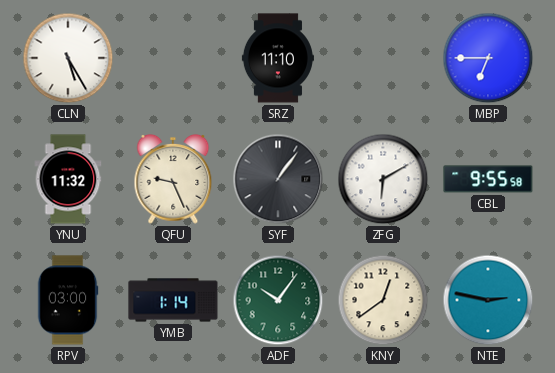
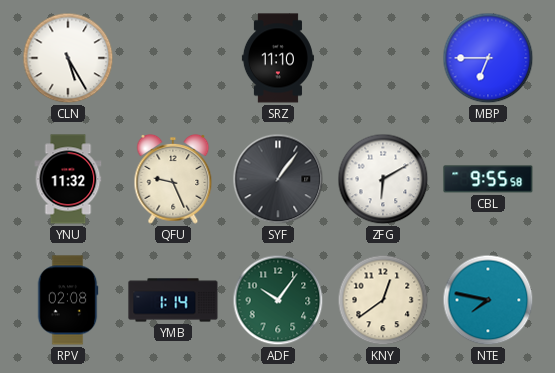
RPV: 03:00 -> 02:08 (68, 300)
NTE: 2:47 -> 7:47 (488, 300)
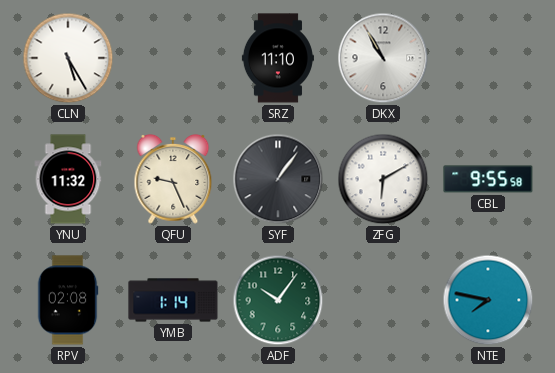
DKX: none -> 10:55 (383, 58)
MBP: 6:45 -> none (488, 58)
KNY: 12:39 -> none (383, 300)
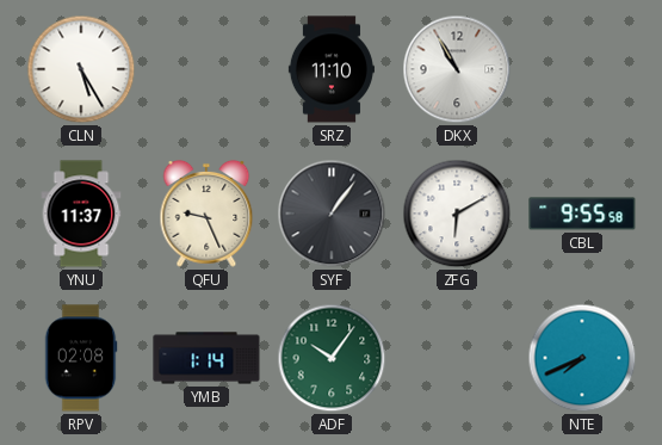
YNU: 11:32 -> 11:37 (81, 214)
NTE: 7:47 -> 7:41 (582, 358)
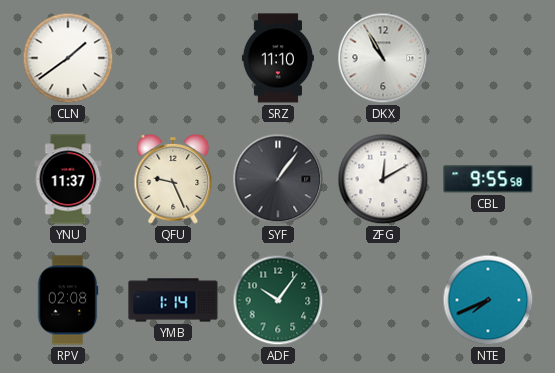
CLN: 5:25 -> 1:39 (68, 58)
ZFG: 6:10 -> 12:10 (383, 179)
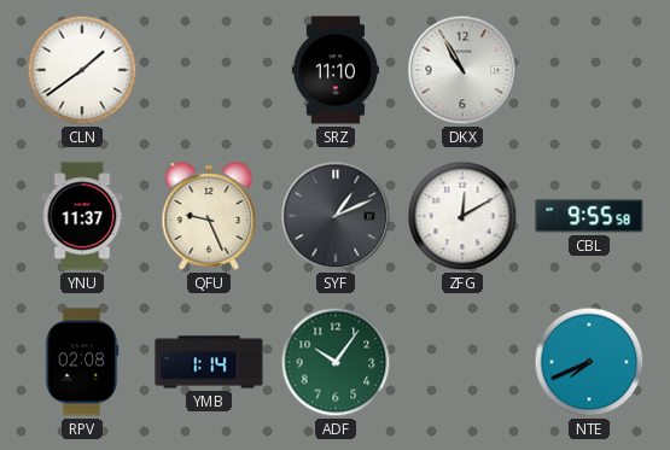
SYF: 1:06 -> 1:11 (336, 216)
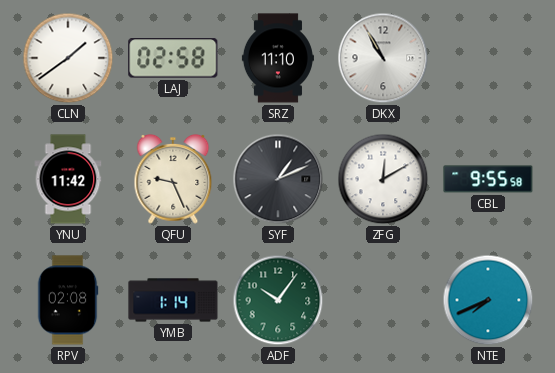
LAJ: none -> 02:58 (173, 58)
YNU: 11:37 -> 11:42 (68, 179)
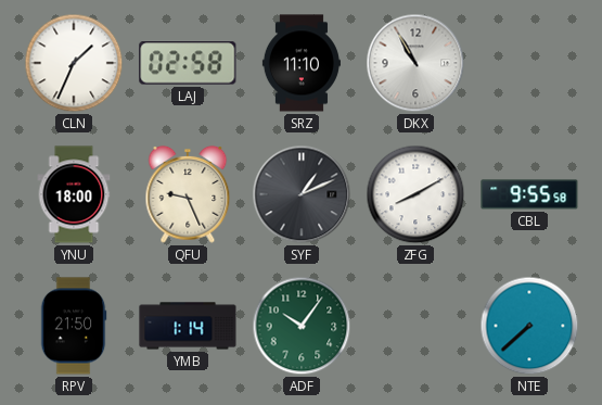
CLN: 1:39 -> 1:34 (74, 63)
YNU: 11:42 -> 18:00 (74, 194)
ZFG: 12:10 -> 8:10 (415, 194)
RPV: 02:08 -> 21:50 (74, 326)
NTE: 7:41 -> 7:38 (529, 326)
